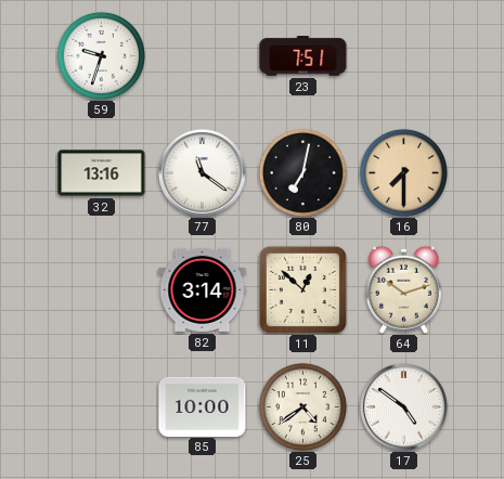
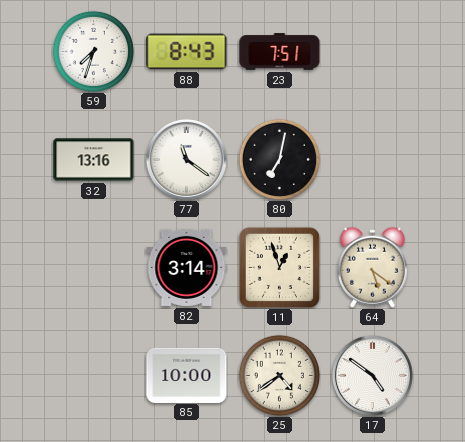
59: 9:33 -> 7:33 (93, 51)
88: none -> 8:43 (187, 52)
16: 7:30 -> none (403, 172)
11: 12:52 -> 12:57 (279, 267)
64: 10:12 -> 5:21 (372, 267)
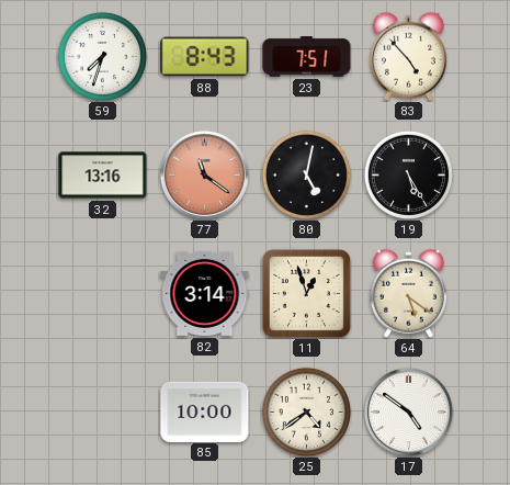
83: none -> 4:53 (408, 56)
77 dial: white -> salmon (204, 174)
80: 7:02 -> 5:02 (306, 174)
19: none -> 5:25 (408, 174)
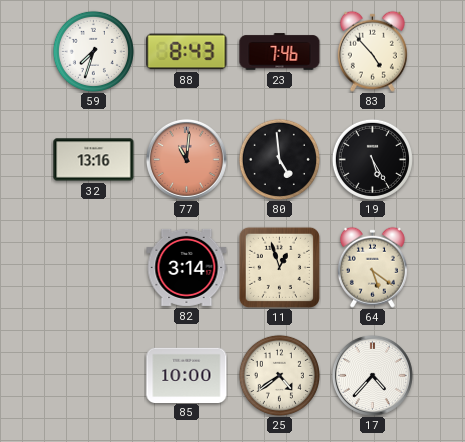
23: 7:51 -> 7:46 (280, 52)
77: 11:21 -> 11:01 (186, 159)
80: 5:02 -> 4:59 (279, 159)
17: 4:51 -> 4:37 (372, 375)
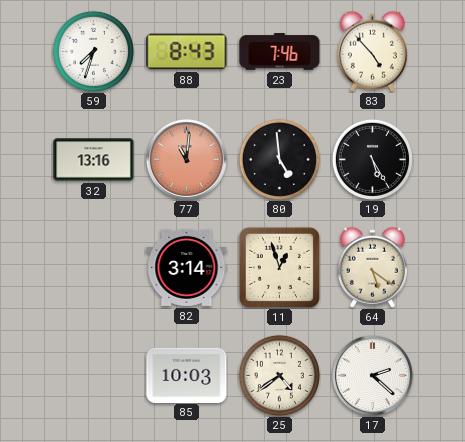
85: 10:00 -> 10:03 (187, 375)
17: 4:37 -> 2:22 (372, 375)
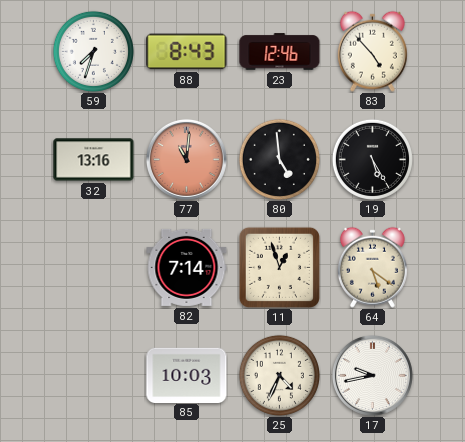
23: 7:46 -> 12:46 (280, 52)
82: 3:14 -> 7:14 (187, 267)
25: 4:39 -> 4:34 (279, 375)
17: 2:22 -> 9:43 (372, 375)
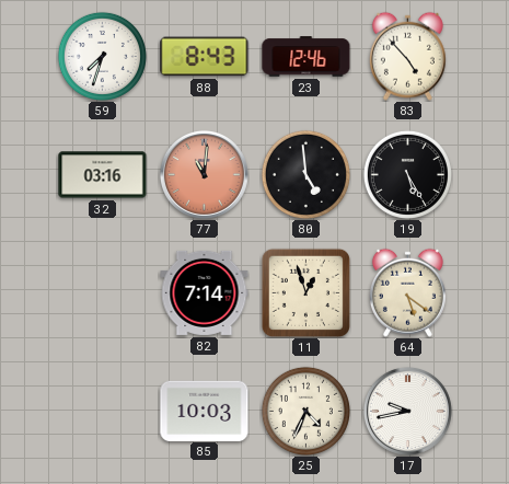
32: 13:16 -> 03:16 (103, 175)
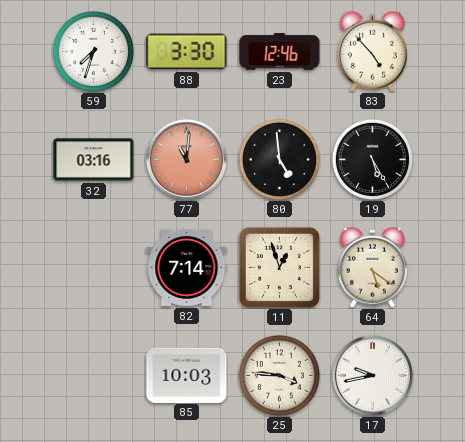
88: 8:43 -> 3:30 (187, 52)
25: 4:34 -> 3:46 (279, 375)
